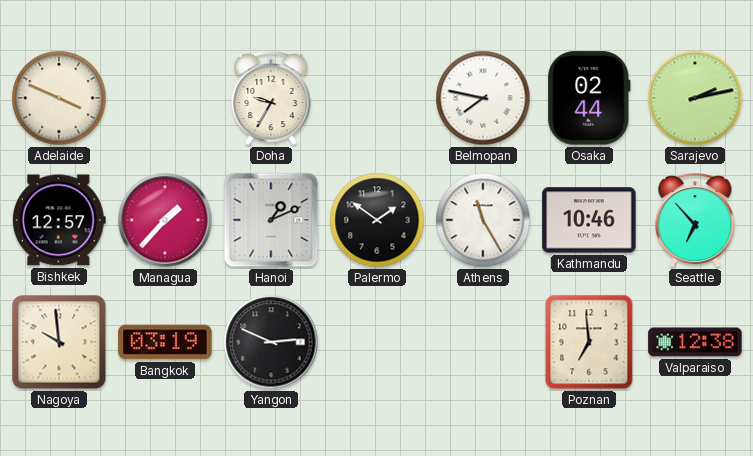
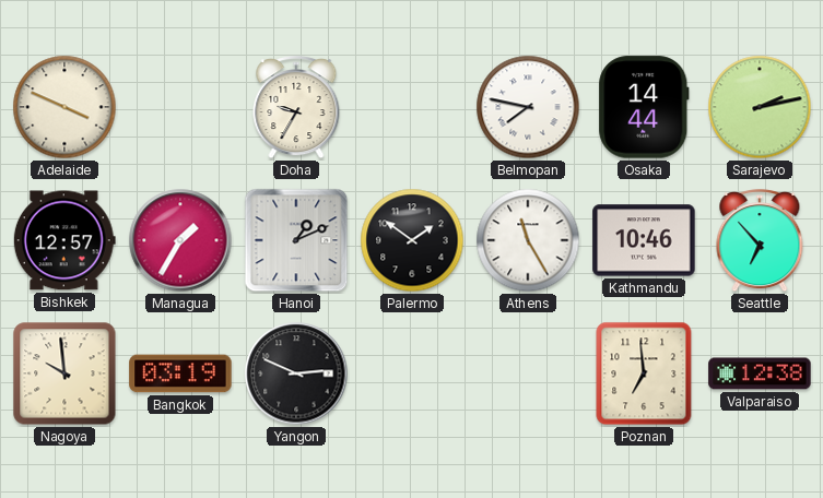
Osaka: 02:44 -> 14:44 (644, 107)
Managua: 1:37 -> 1:35 (180, 240)
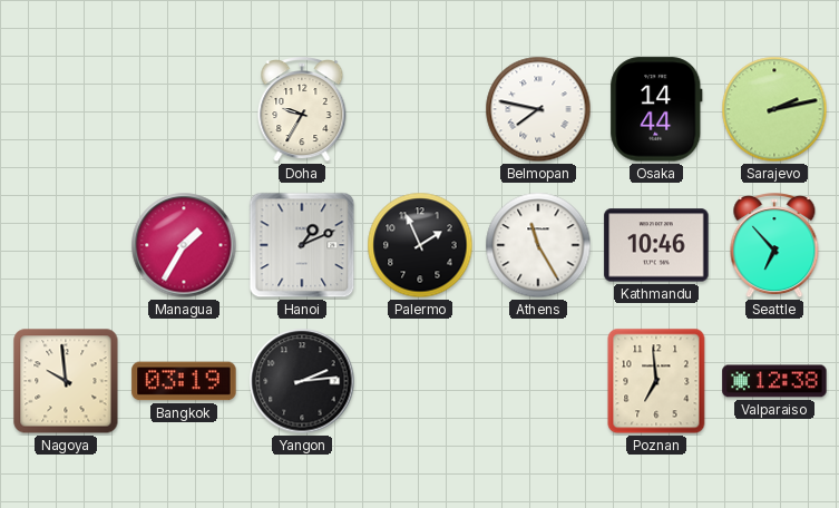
Adelaide: 3:49 -> none (64, 107)
Bishkek: 12:57 -> none (64, 240)
Palermo: 1:51 -> 1:56 (420, 245)
Yangon: 2:49 -> 2:14 (302, 381)
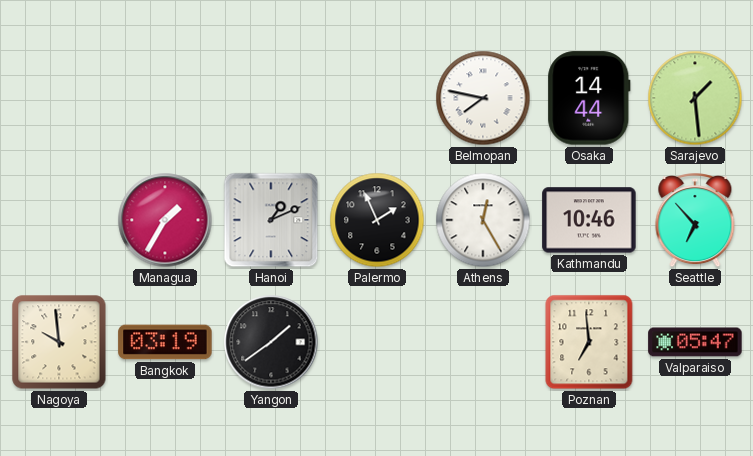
Doha: 9:35 -> none (302, 110)
Sarajevo: 2:13 -> 1:29 (695, 98)
Athens: 11:25 -> 12:25 (483, 220)
Yangon: 2:14 -> 1:39 (271, 342)
Valparaiso: 12:38 -> 05:47 (695, 342)
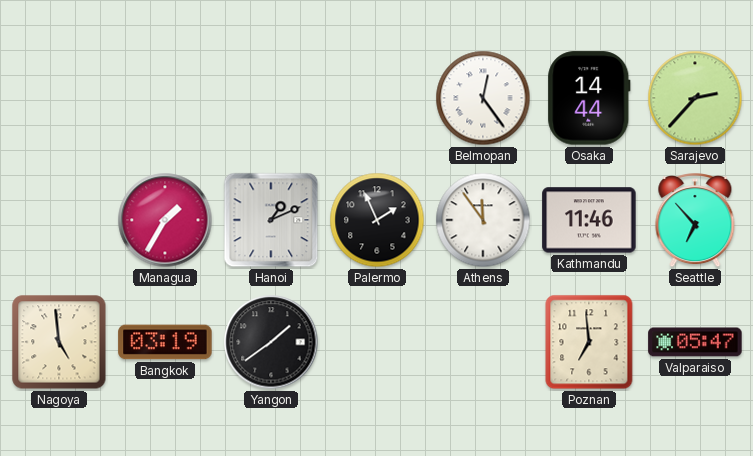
Belmopan: 7:47 -> 12:24 (483, 98)
Sarajevo: 1:29 -> 2:37 (695, 98)
Athens: 12:25 -> 11:54 (483, 220)
Kathmandu: 10:46 -> 11:46 (589, 220)
Nagoya: 9:59 -> 4:59 (59, 342)
